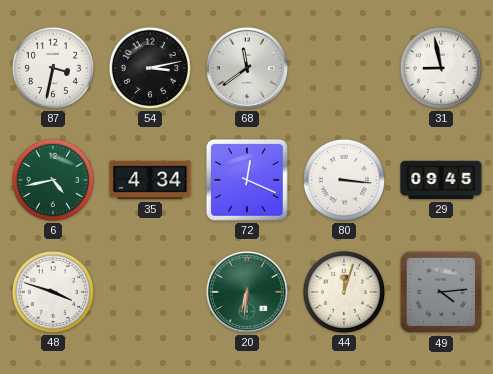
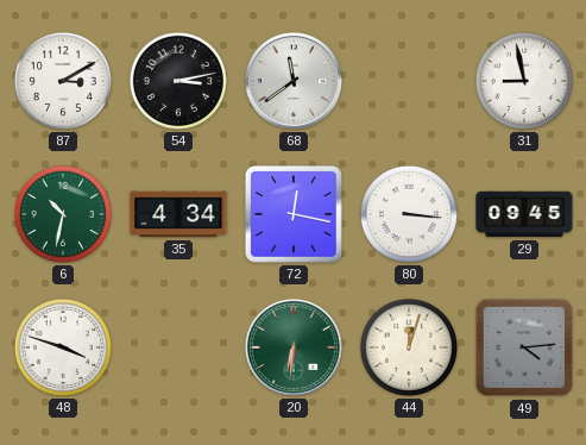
87: 3:32 -> 3:10 (63, 81)
6: 4:43 -> 10:32 (63, 214)
72: 12:19 -> 12:17 (294, 214)
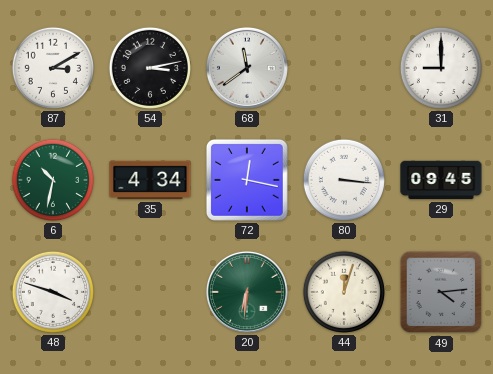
31: 8:58 -> 9:00 (441, 68)
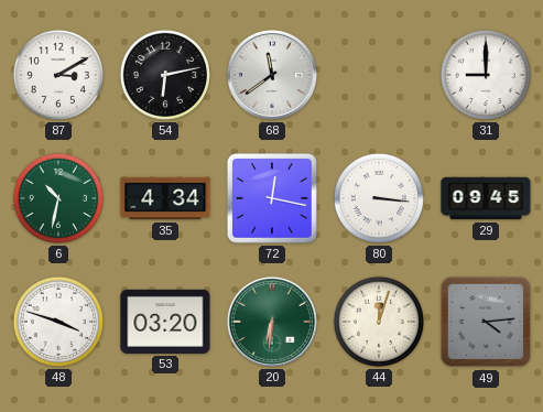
54: 3:13 -> 6:13 (165, 75)
53: none -> 03:20 (165, 322)
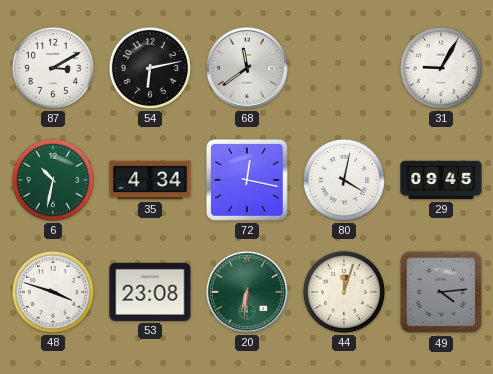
31: 9:00 -> 9:05 (441, 68)
80: 3:16 -> 4:02 (344, 180)
53: 03:20 -> 23:08 (150, 292)
